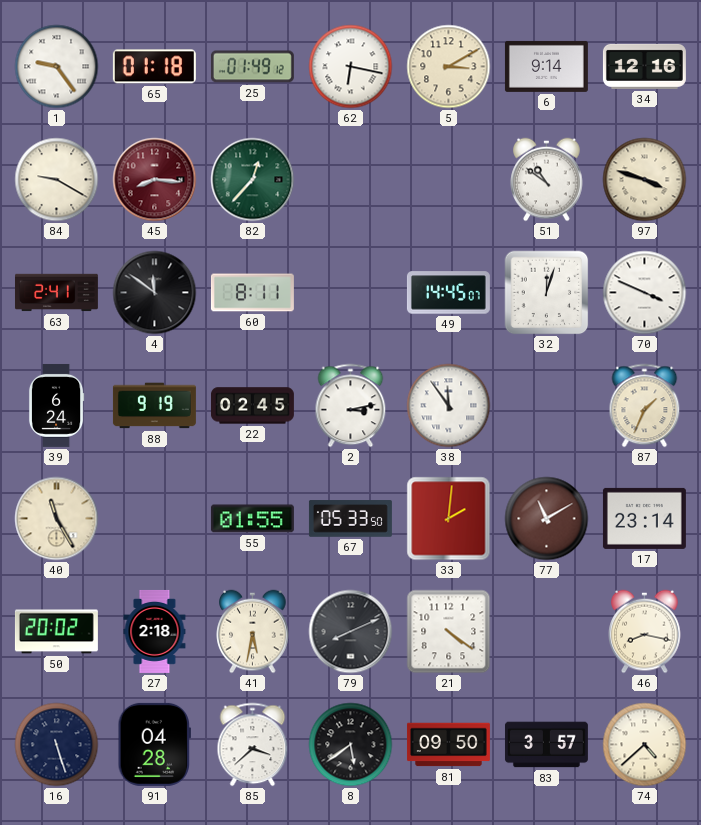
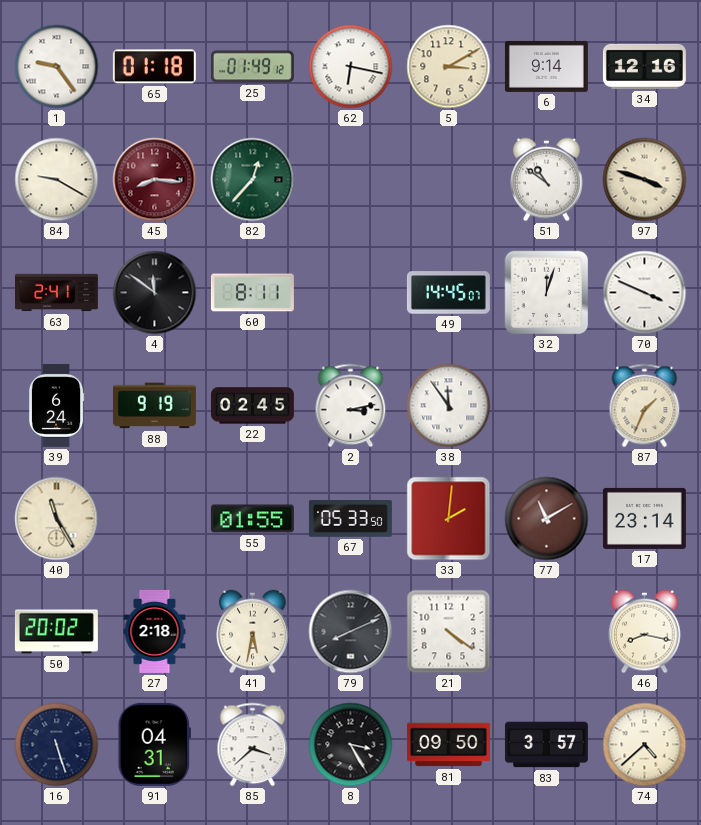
91: 04:28 -> 04:31 (154, 744)
8: 5:39 -> 3:25 (351, 745)
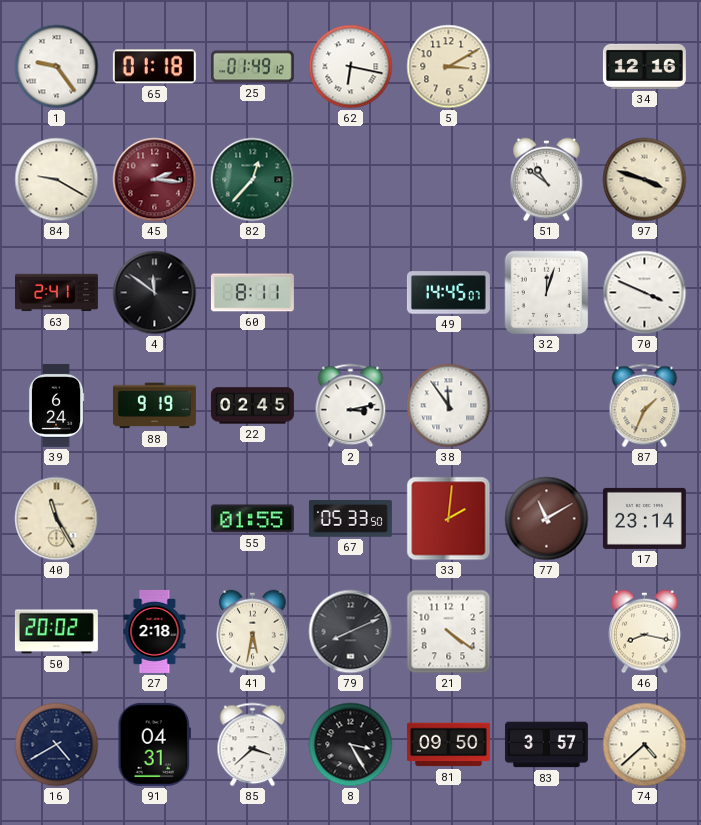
6: 9:14 -> none (546, 66)
45: 8:16 -> 2:16 (155, 180)
16: 5:27 -> 4:40 (57, 745)
